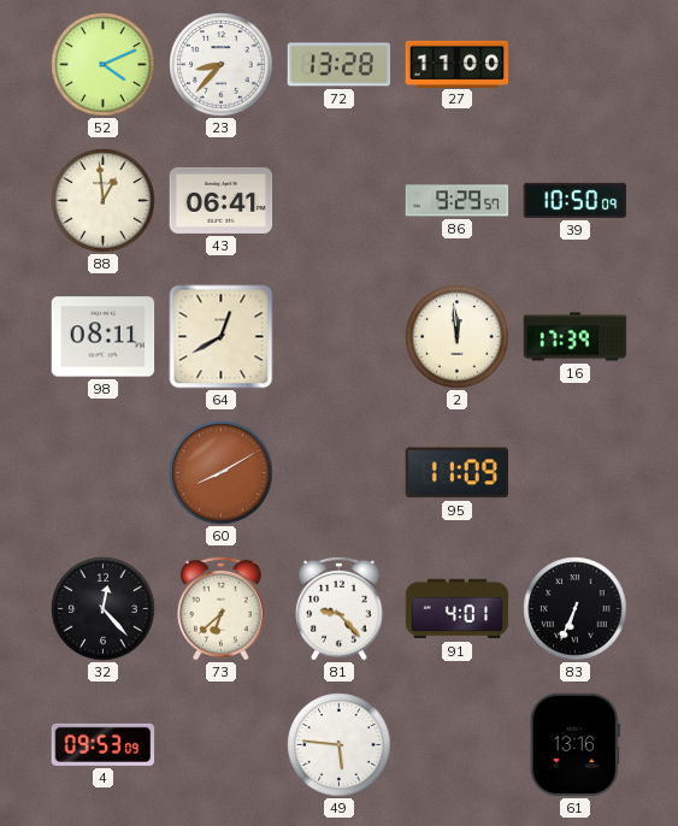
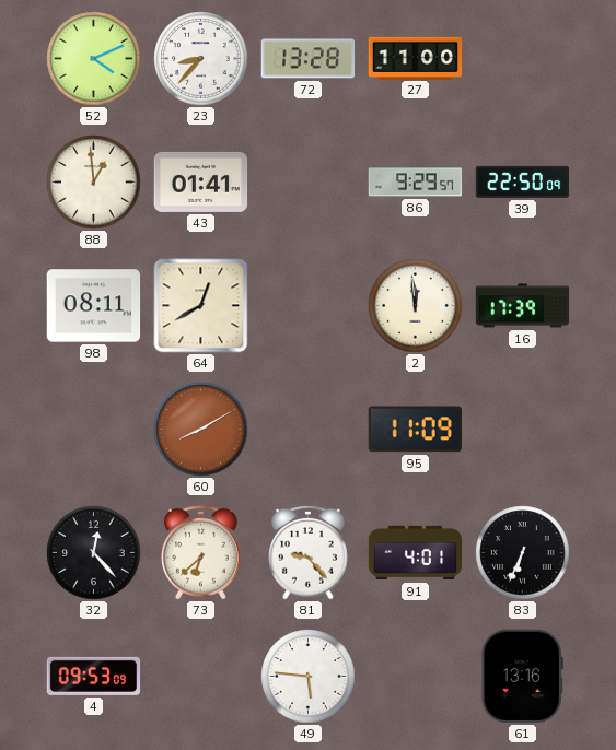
43: 06:41 -> 01:41 (201, 181)
39: 10:50 -> 22:50 (523, 181)
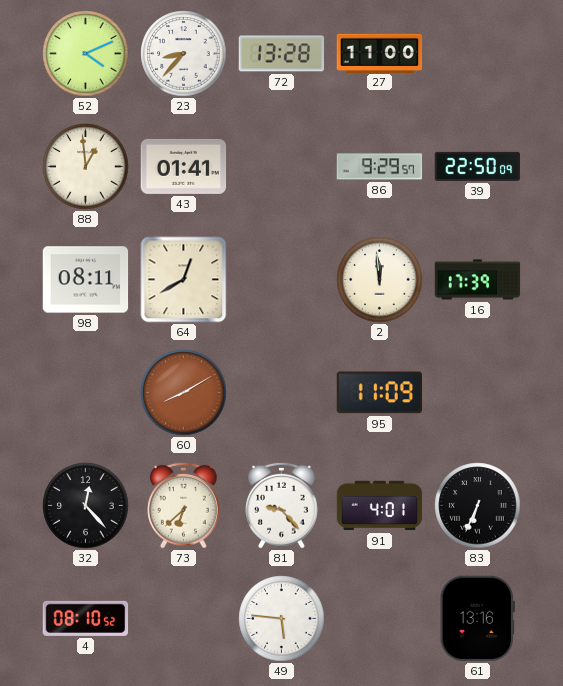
4: 09:53 -> 08:10 (86, 618)
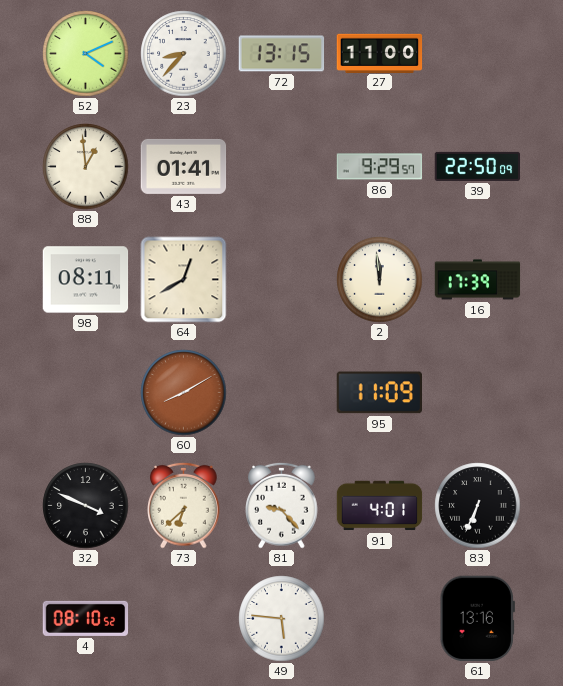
72: 13:28 -> 13:15 (282, 54)
32: 12:23 -> 3:49 (86, 506)
